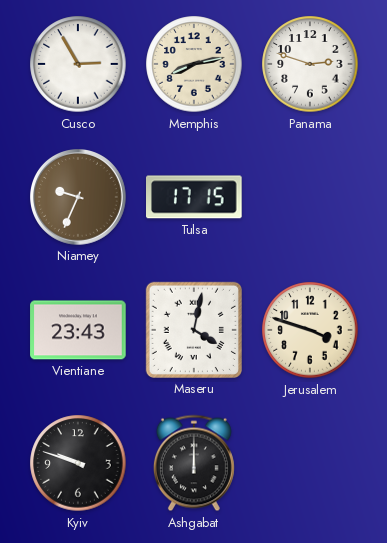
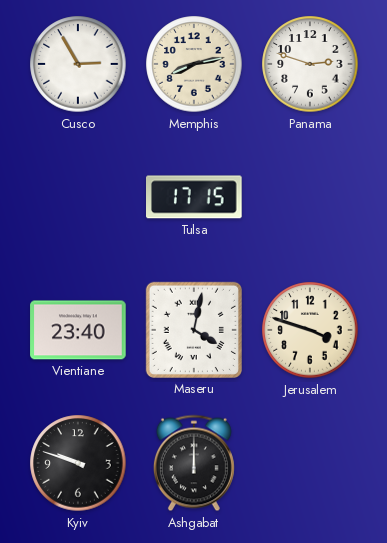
Niamey: 9:34 -> none (79, 198)
Vientiane: 23:43 -> 23:40 (78, 330)
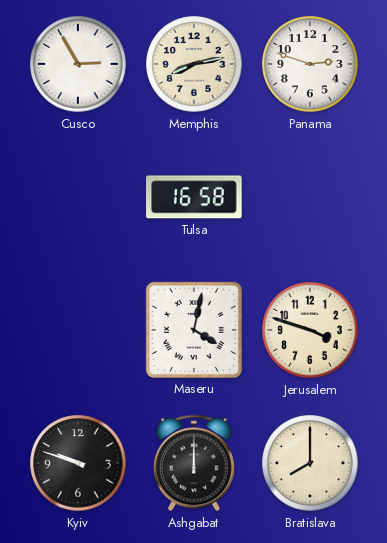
Tulsa: 17:15 -> 16:58 (194, 197)
Vientiane: 23:40 -> none (78, 330)
Bratislava: none -> 8:00 (310, 463)
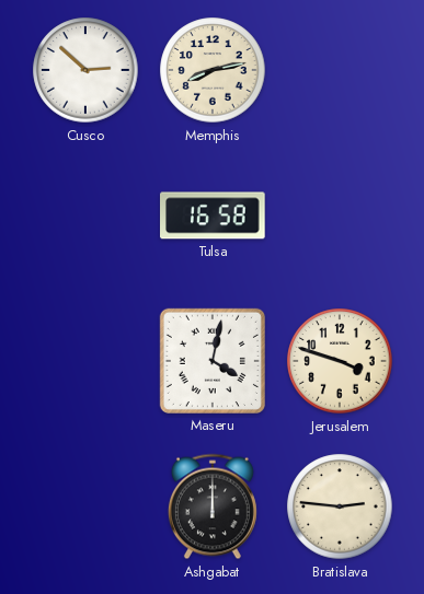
Cusco: 2:55 -> 2:52 (85, 70)
Panama: 2:48 -> none (310, 64)
Kyiv: 9:48 -> none (78, 463)
Bratislava: 8:00 -> 2:46 (340, 506)
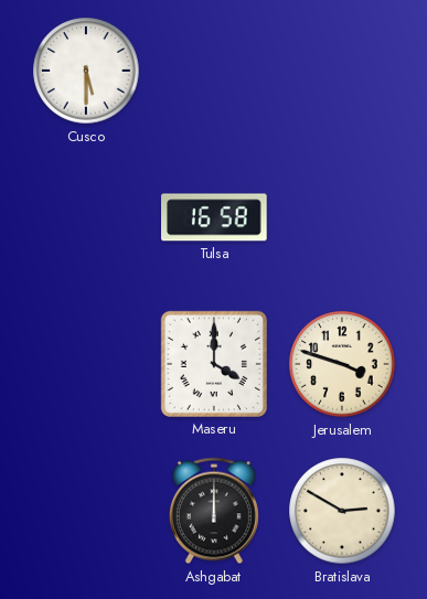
Cusco: 2:52 -> 5:30 (86, 71)
Memphis: 8:13 -> none (213, 70)
Maseru: 4:02 -> 4:00 (214, 364)
Bratislava: 2:46 -> 2:50 (342, 511)
